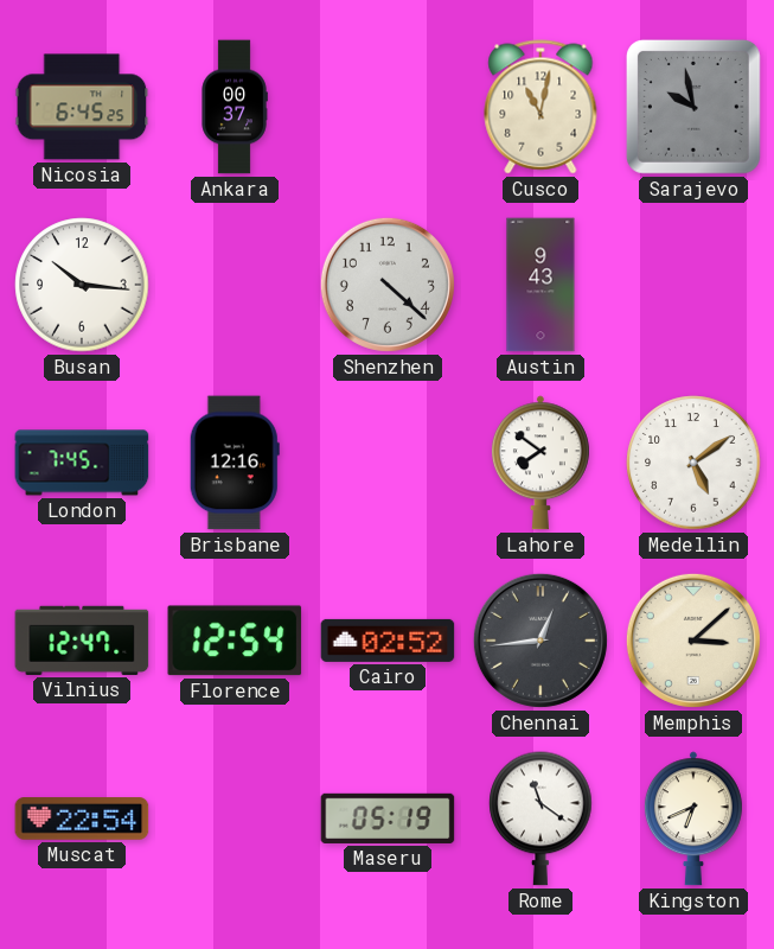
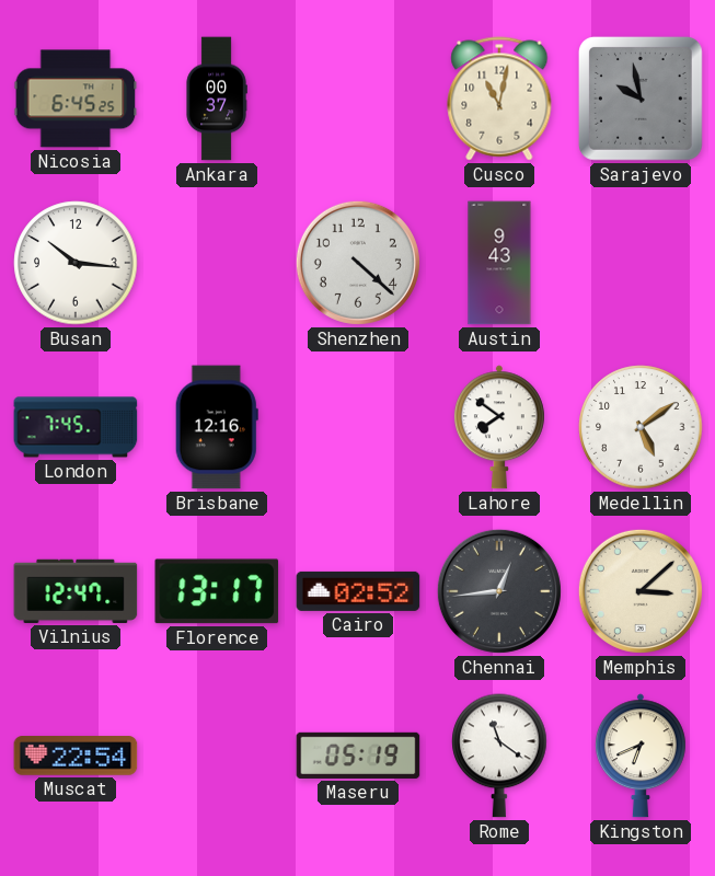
Florence: 12:54 -> 13:17 (217, 591)
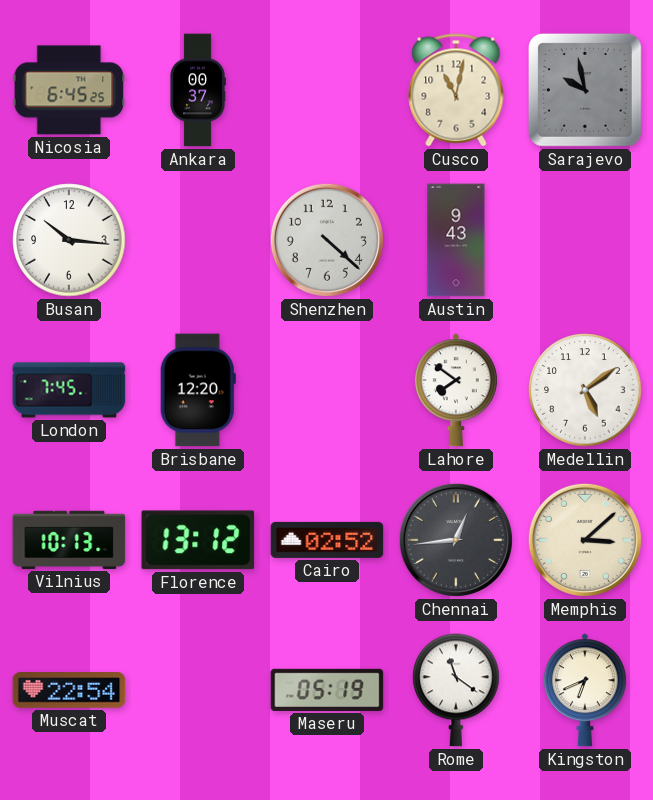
Brisbane: 12:16 -> 12:20 (198, 390)
Vilnius: 12:47 -> 10:13 (69, 540)
Florence: 13:17 -> 13:12 (198, 540)
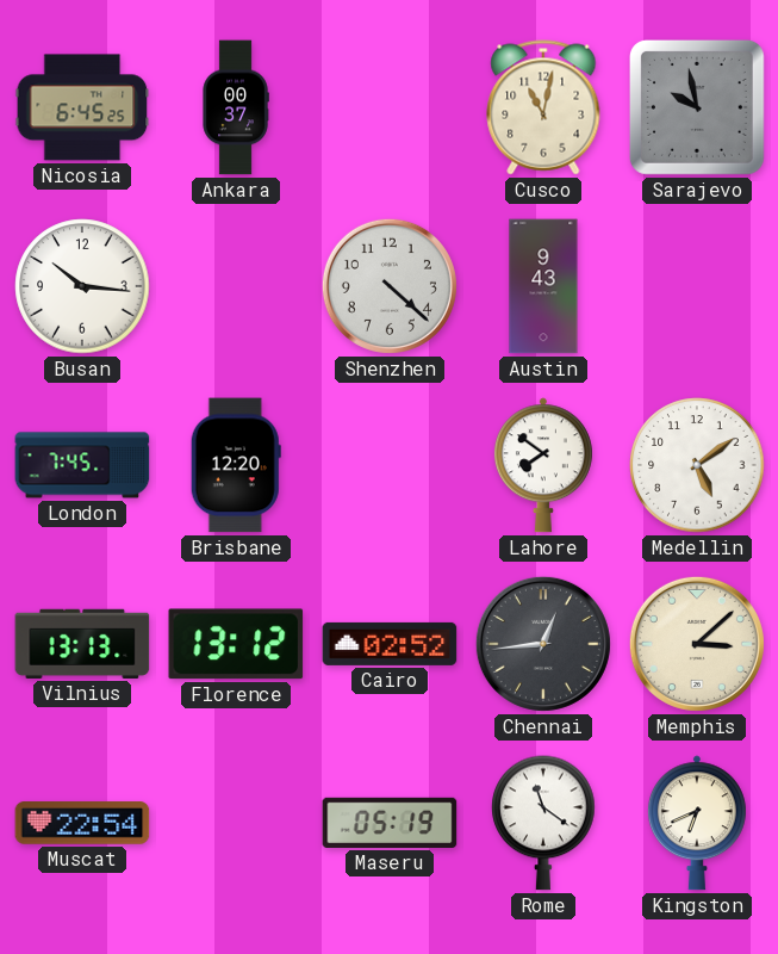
Vilnius: 10:13 -> 13:13 (82, 644)
